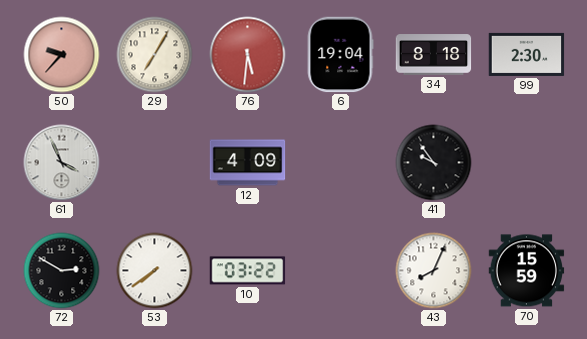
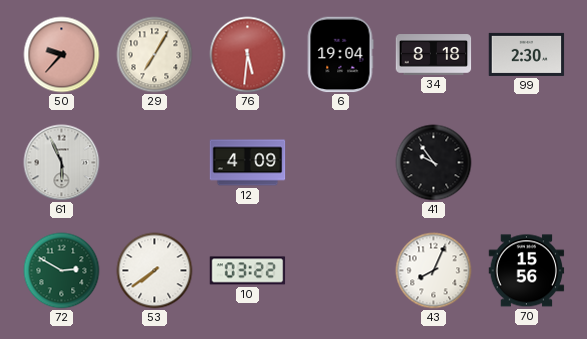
61: 3:56 -> 5:56 (62, 163)
72 dial: black -> green (62, 271)
70: 15:59 -> 15:56 (527, 271)
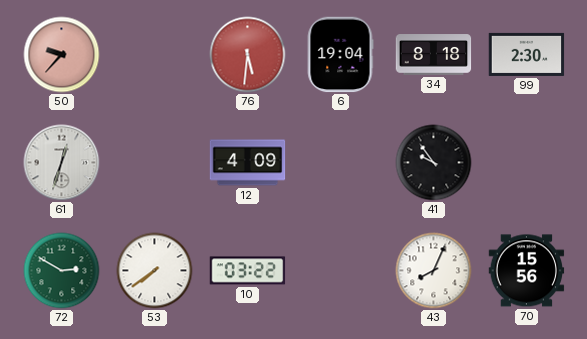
29: 7:05 -> none (155, 55)
61: 5:56 -> 12:33 (62, 163)
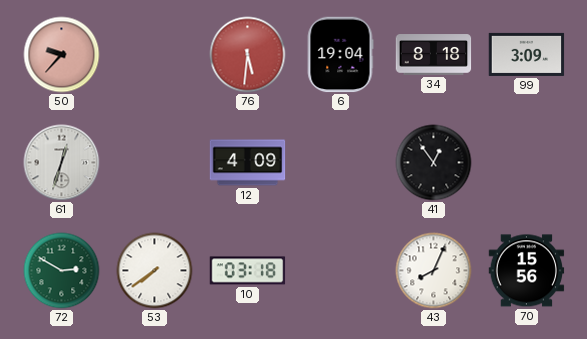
99: 2:30 -> 3:09 (527, 54)
41: 9:54 -> 12:54 (434, 163)
10: 03:22 -> 03:18 (248, 271)
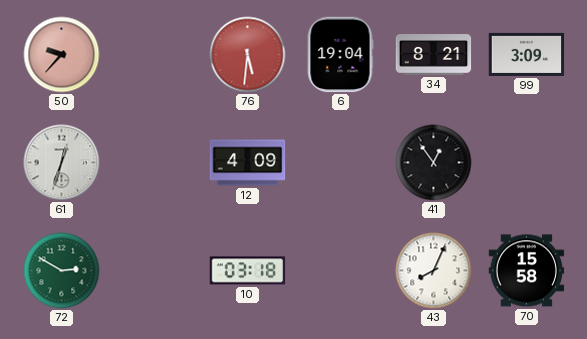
34: 8:18 -> 8:21 (434, 55)
53: 7:39 -> none (155, 271)
70: 15:56 -> 15:58 (527, 271)
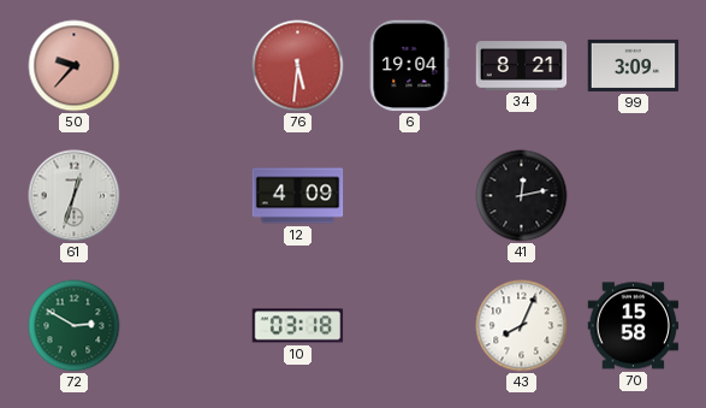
41: 12:54 -> 12:13 (522, 196)
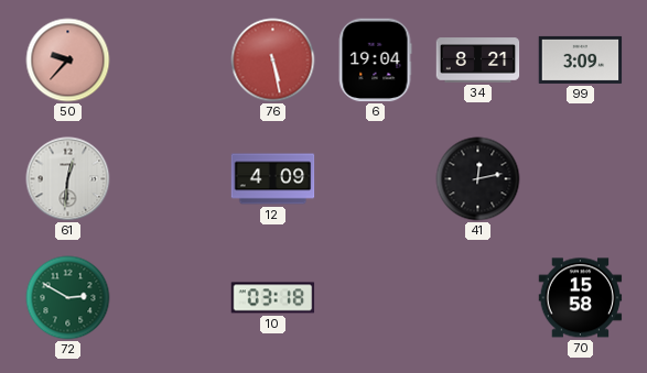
76: 5:31 -> 5:28 (273, 61)
61: 12:33 -> 12:31 (68, 179)
43: 8:04 -> none (522, 326)
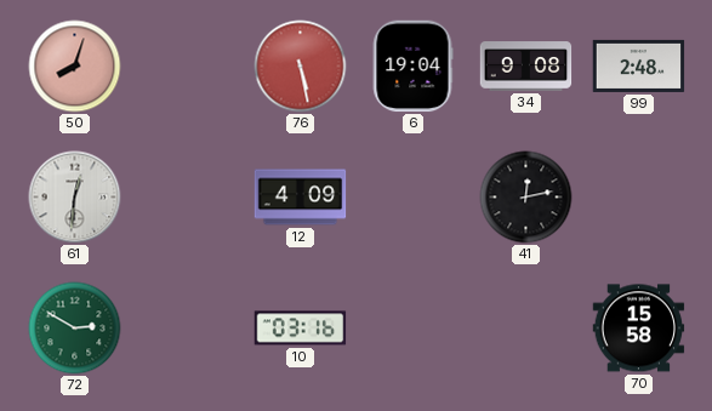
50: 9:37 -> 8:03 (75, 67)
34: 8:21 -> 9:08 (526, 67)
99: 3:09 -> 2:48 (639, 65)
10: 03:18 -> 03:16 (301, 329)
